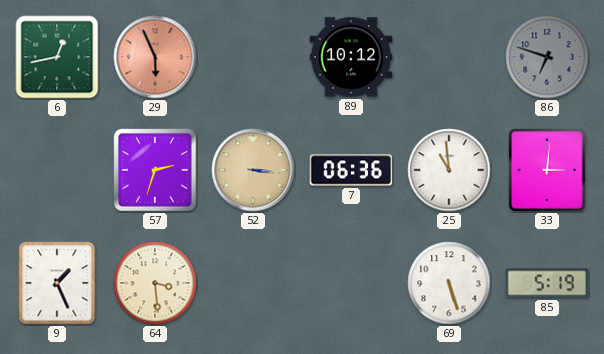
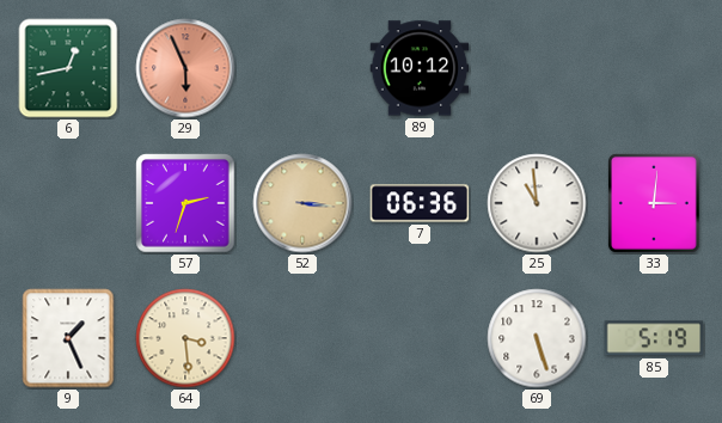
86: 6:48 -> none (547, 57)
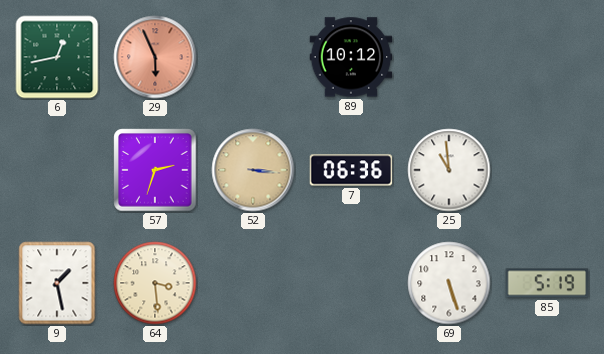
33: 3:01 -> none (654, 203)
9: 1:26 -> 1:28 (57, 283)
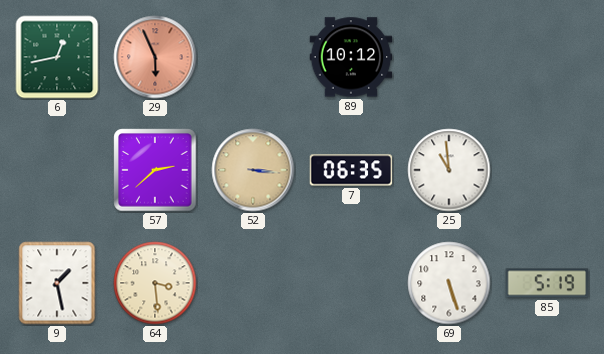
57: 2:33 -> 2:38 (155, 170)
7: 06:36 -> 06:35 (351, 170)
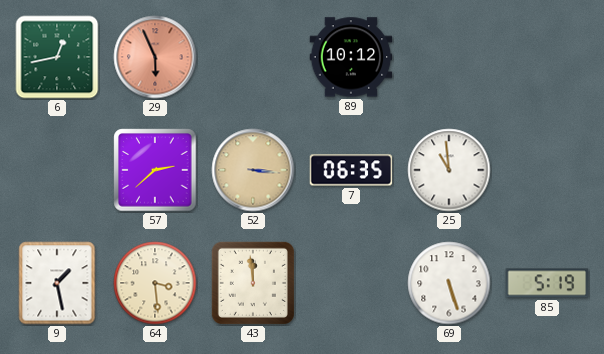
43: none -> 11:59 (253, 283)
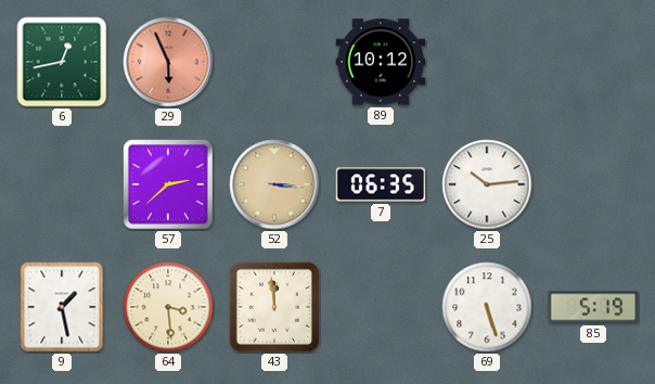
25: 10:59 -> 10:14 (487, 184)
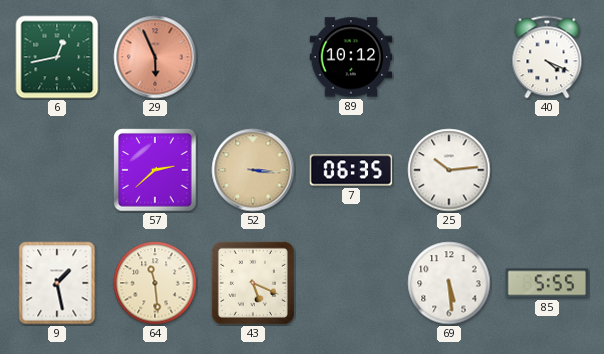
40: none -> 4:19 (547, 57)
64: 3:29 -> 11:29 (155, 283)
43: 11:59 -> 5:19 (253, 283)
69: 5:27 -> 5:29 (449, 283)
85: 5:19 -> 5:55 (547, 283)
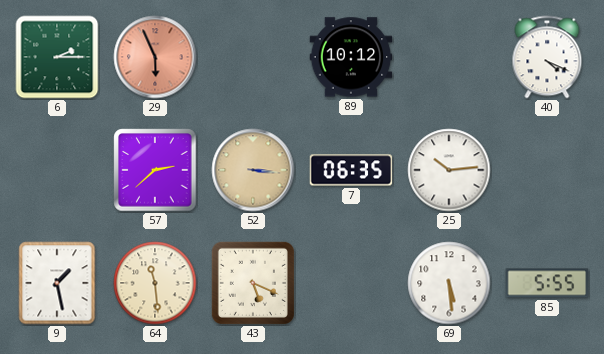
6: 12:43 -> 2:15 (57, 57)
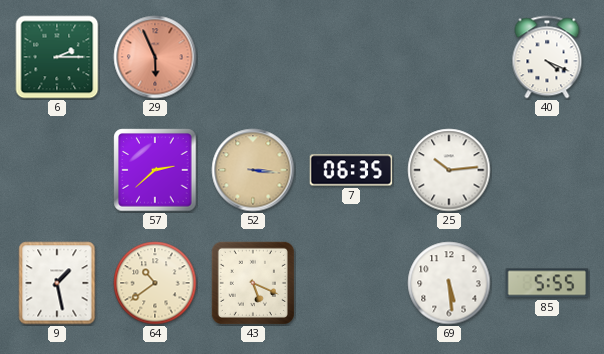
89: 10:12 -> none (351, 57)
64: 11:29 -> 10:39 (155, 283)
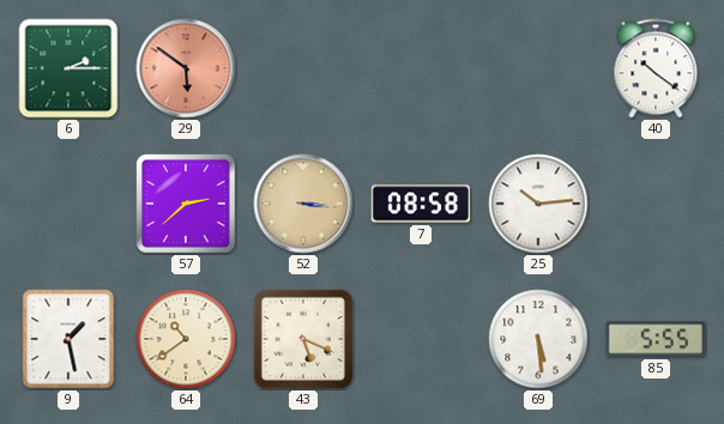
29: 5:56 -> 5:51 (186, 68)
40: 4:19 -> 10:21 (656, 68)
7: 06:35 -> 08:58 (421, 204)
